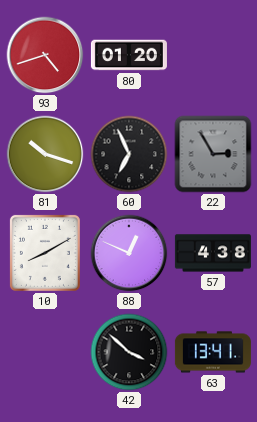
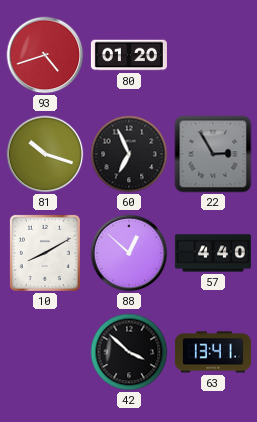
88: 12:49 -> 12:52 (129, 253)
57: 4:38 -> 4:40 (213, 253)
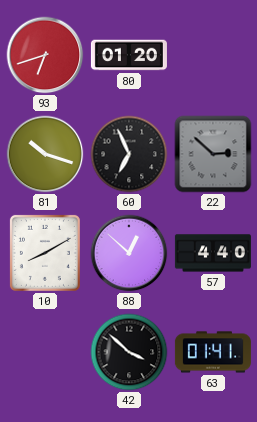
93: 4:42 -> 6:42 (45, 55)
22: 2:55 -> 2:52 (213, 154)
63: 13:41 -> 01:41 (213, 352)
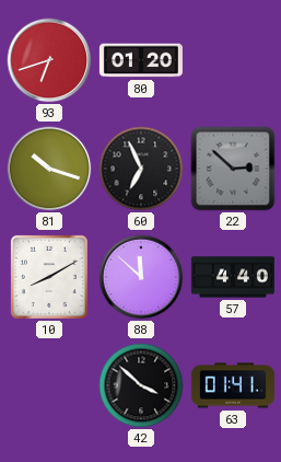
88: 12:52 -> 11:52 (141, 277)
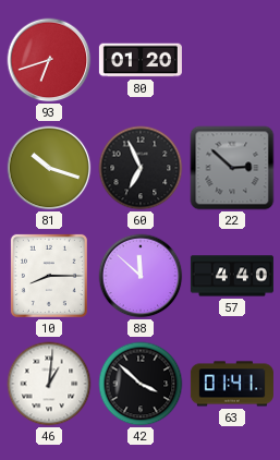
10: 8:10 -> 8:15 (49, 276)
46: none -> 1:01 (49, 384)
